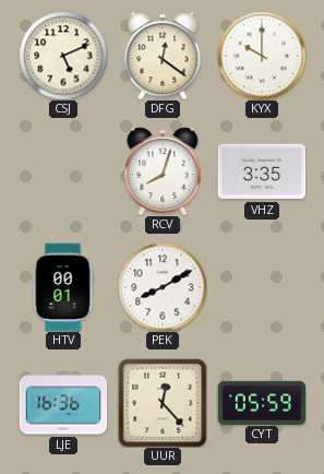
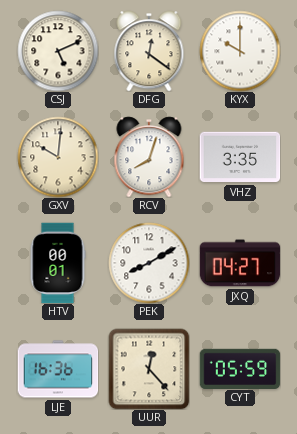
GXV: none -> 10:01 (58, 157)
JXQ: none -> 04:27 (240, 263)
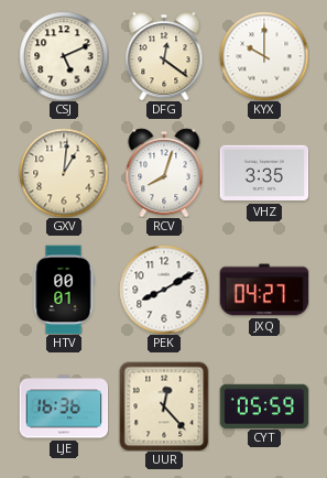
GXV: 10:01 -> 1:01 (64, 173)
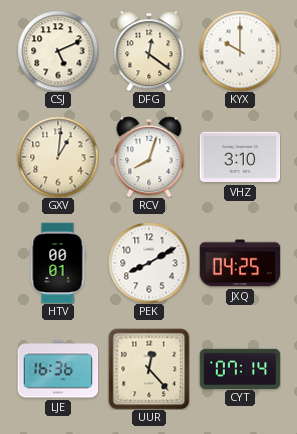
VHZ: 3:35 -> 3:10 (240, 157)
JXQ: 04:27 -> 04:25 (240, 263)
CYT: 05:59 -> 07:14 (240, 368)
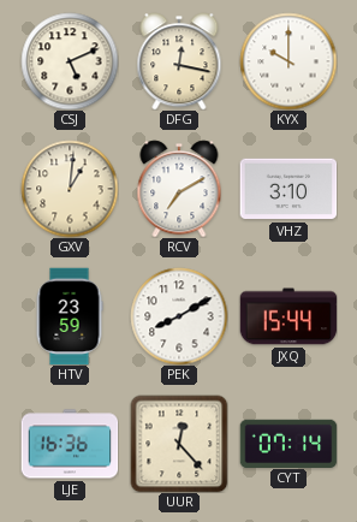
DFG: 12:21 -> 12:17 (179, 61)
RCV: 8:03 -> 7:10 (179, 189)
HTV: 00:01 -> 23:59 (70, 316)
JXQ: 04:25 -> 15:44 (288, 316)
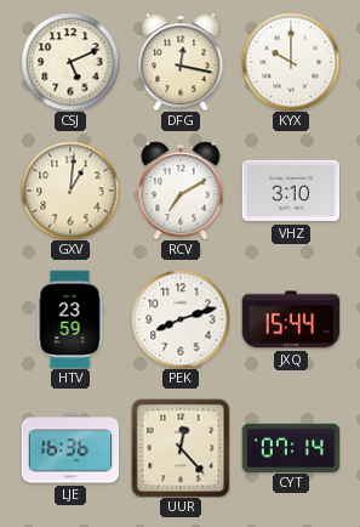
PEK: 8:10 -> 8:12 (181, 319)
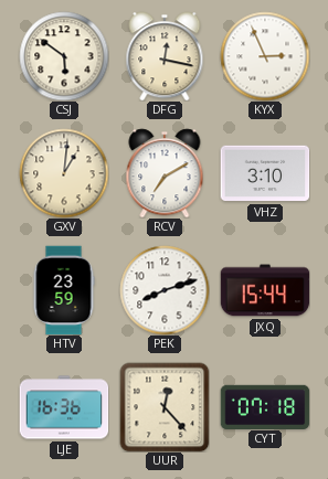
CSJ: 5:11 -> 5:51 (64, 56)
KYX: 10:00 -> 2:56 (265, 56)
CYT: 07:14 -> 07:18 (265, 406)
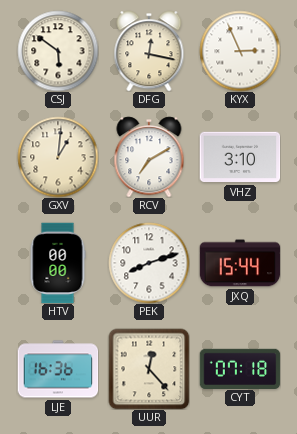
HTV: 23:59 -> 00:00 (58, 263)
